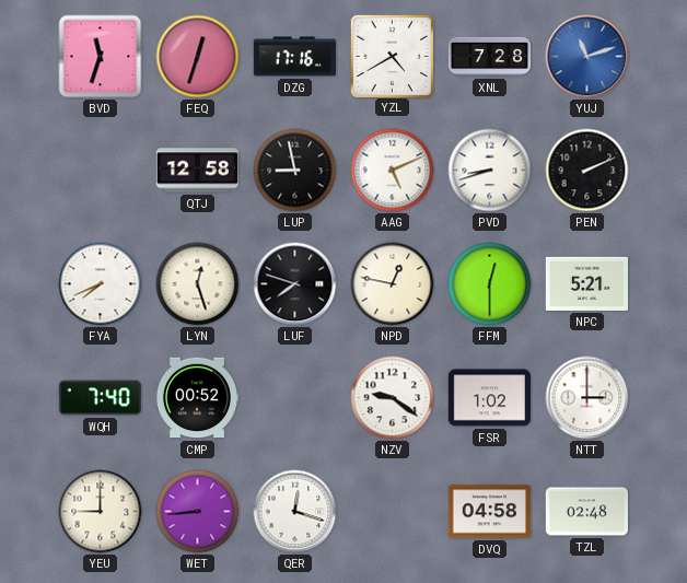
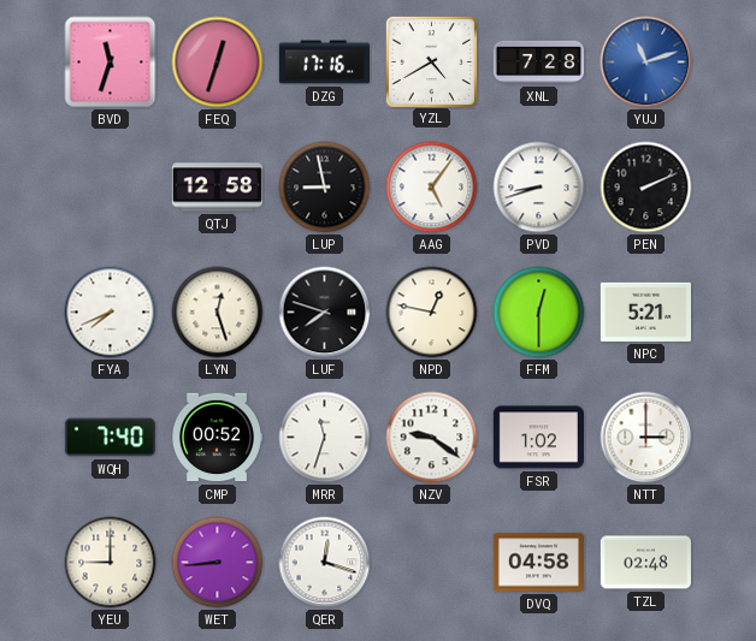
AAG: 5:11 -> 5:06 (432, 188)
MRR: none -> 11:33 (325, 438)
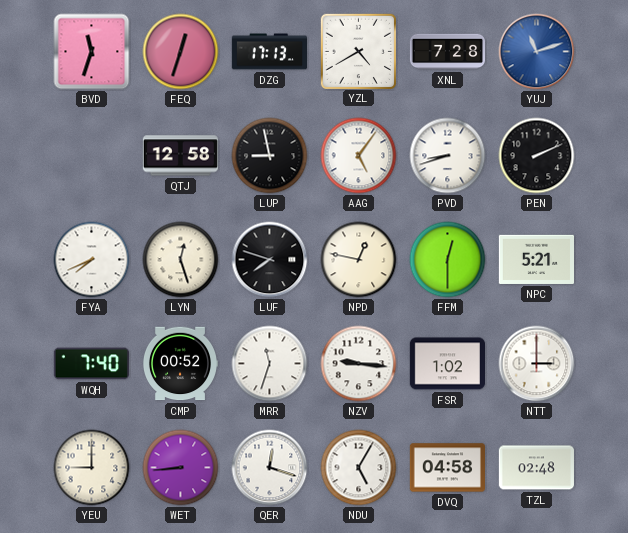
DZG: 17:16 -> 17:13 (269, 52)
NZV: 9:21 -> 9:16 (359, 364)
NDU: none -> 5:05 (359, 468)
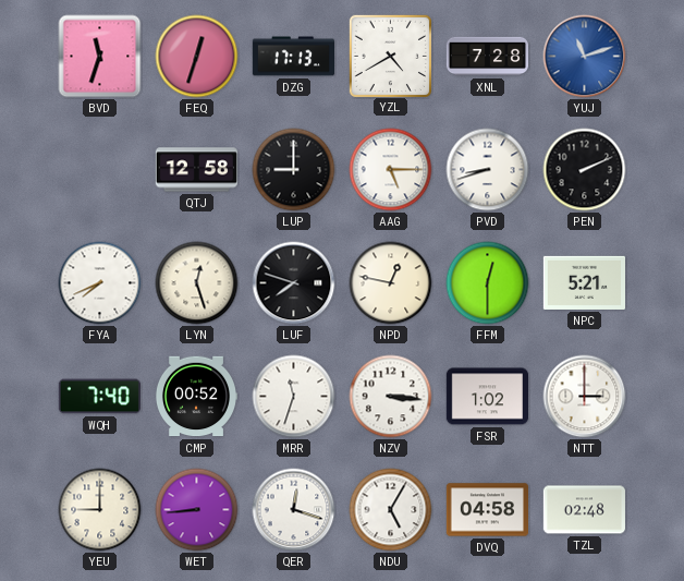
LUP: 8:58 -> 9:00 (294, 170)
AAG: 5:06 -> 5:15 (391, 170)
NZV: 9:16 -> 3:16 (391, 397)
